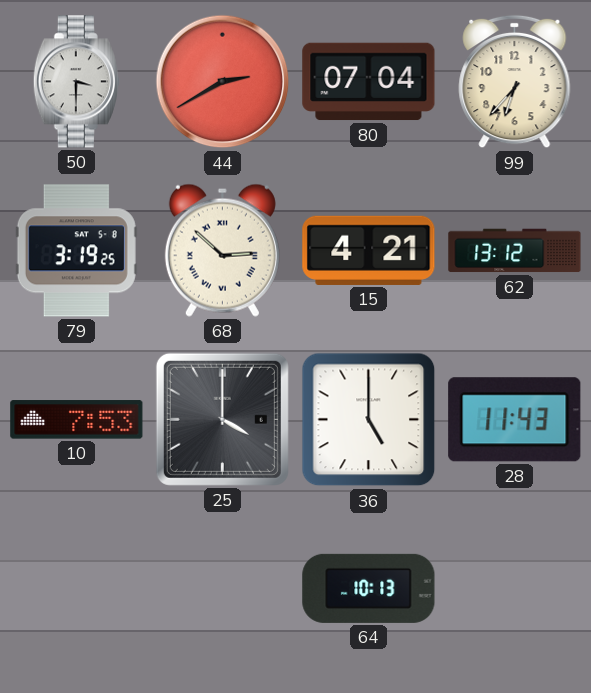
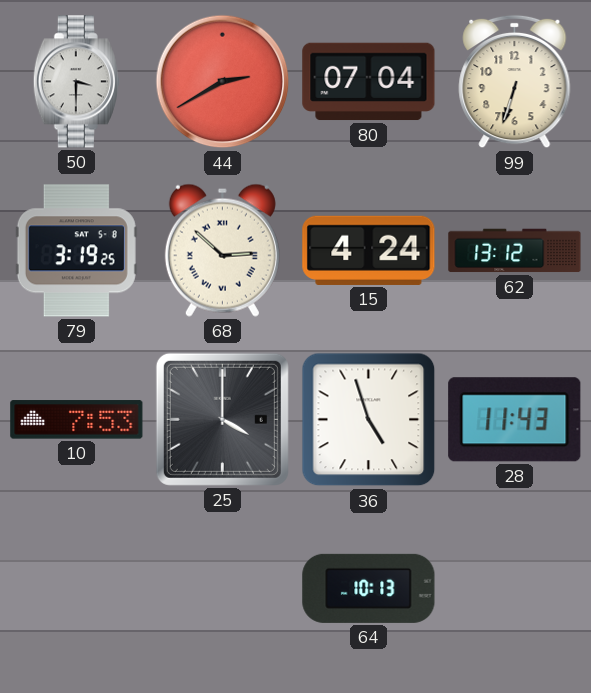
99: 6:37 -> 6:33 (515, 82)
15: 4:21 -> 4:24 (369, 250)
36: 5:00 -> 4:57 (369, 420)
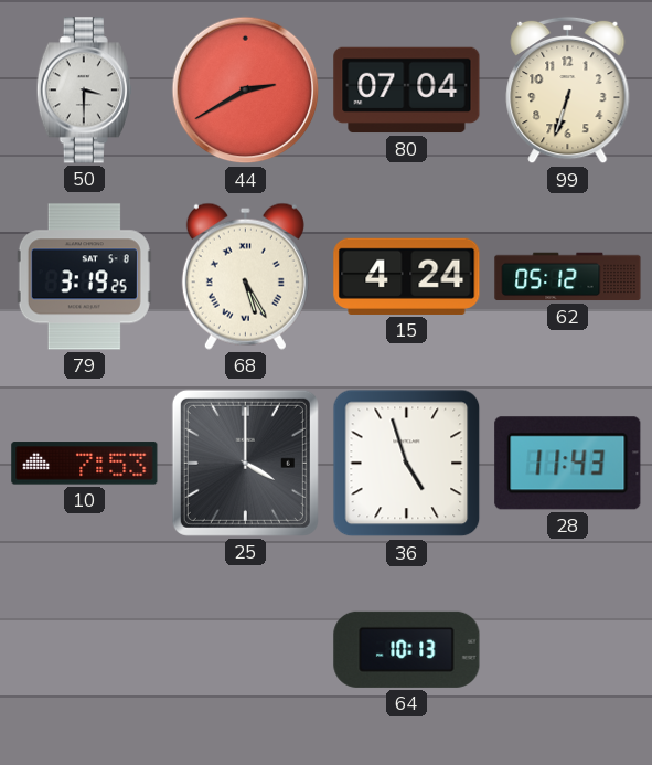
68: 2:52 -> 5:25 (245, 276)
62: 13:12 -> 05:12 (568, 277)
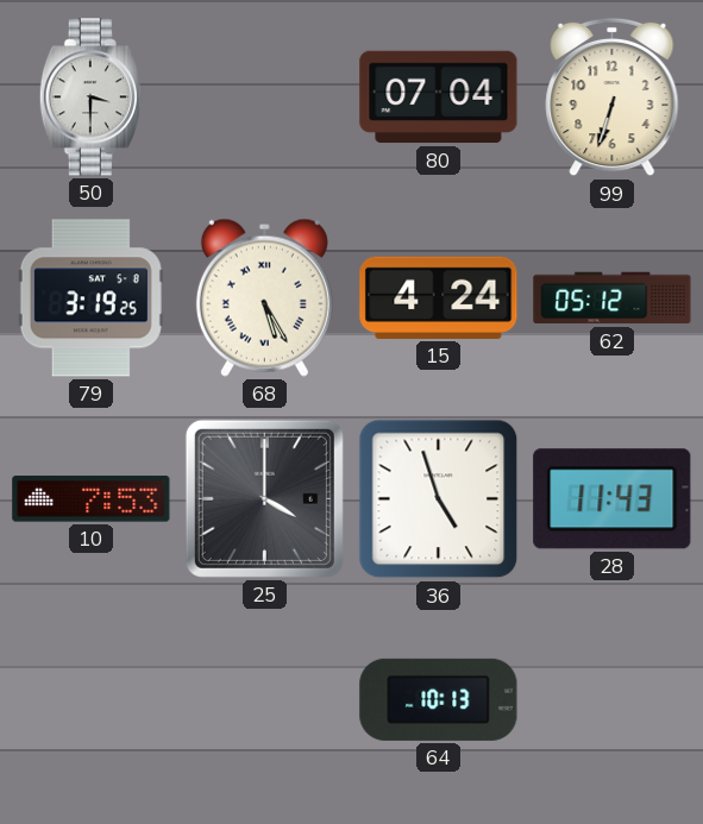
44: 2:40 -> none (246, 91)
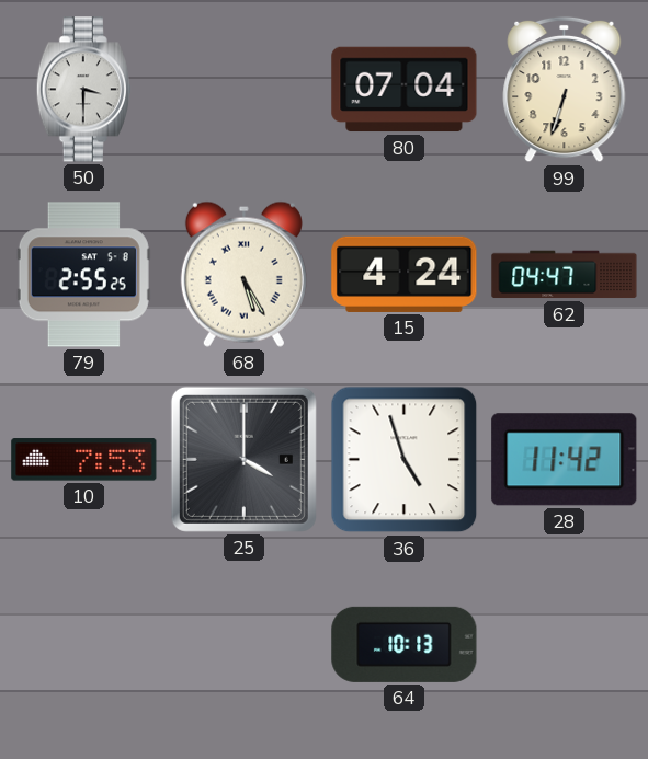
79: 3:19 -> 2:55 (83, 275)
62: 05:12 -> 04:47 (565, 275)
28: 11:43 -> 11:42 (565, 460)
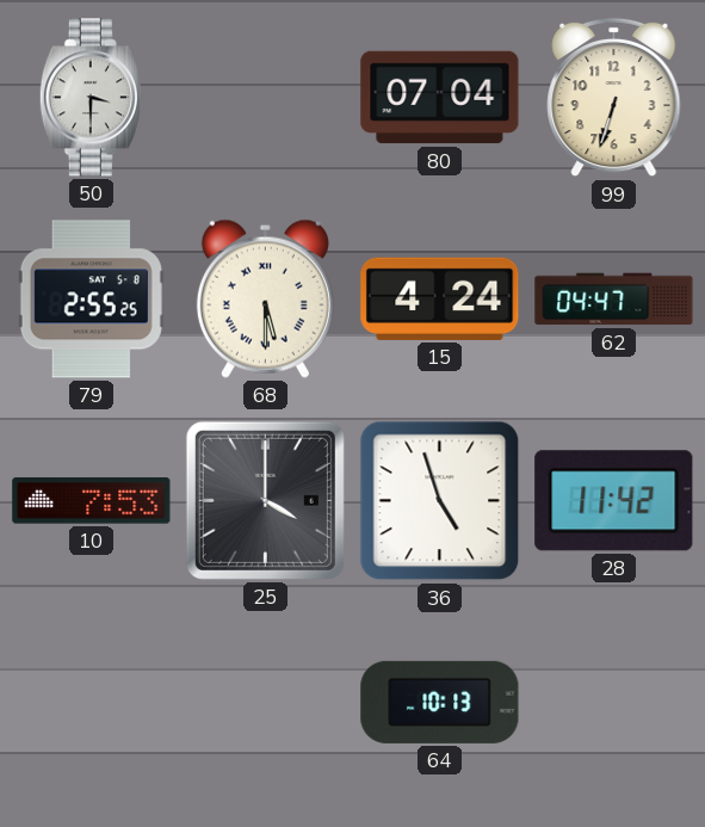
68: 5:25 -> 5:30 (265, 298)
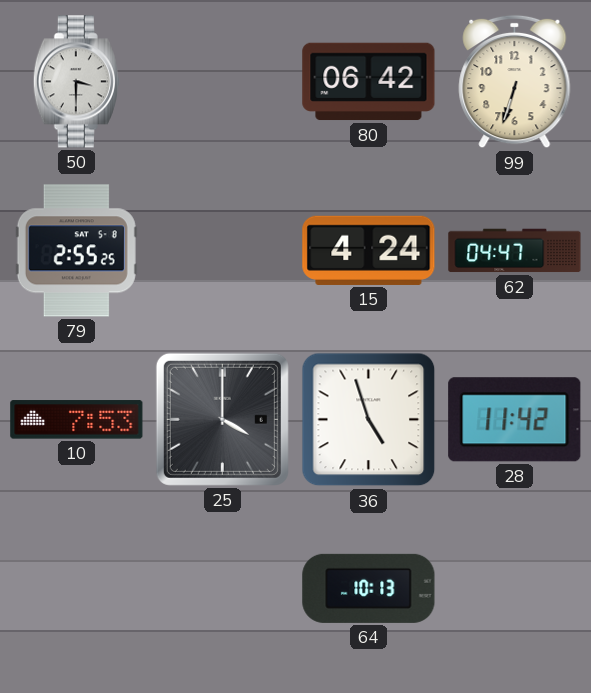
80: 07:04 -> 06:42 (369, 82)
68: 5:30 -> none (265, 298)
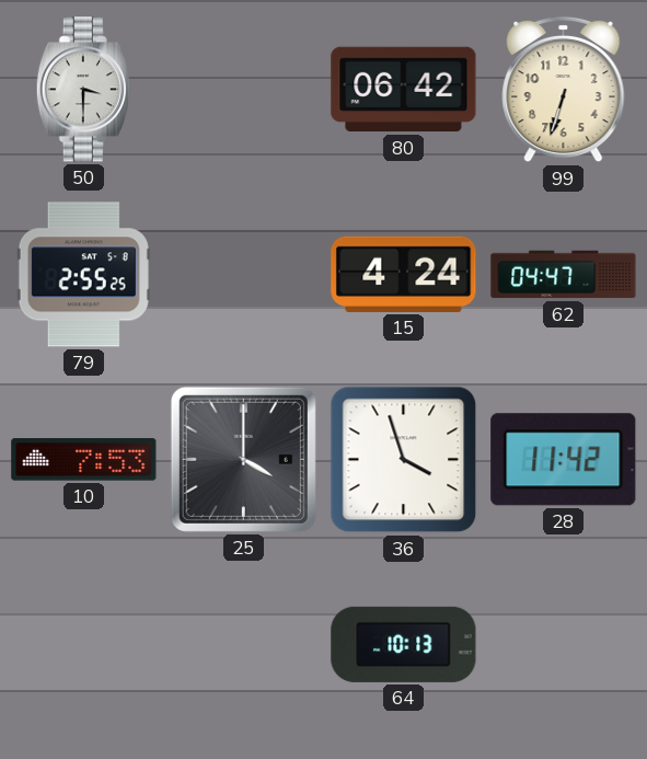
36: 4:57 -> 3:57 (404, 460)
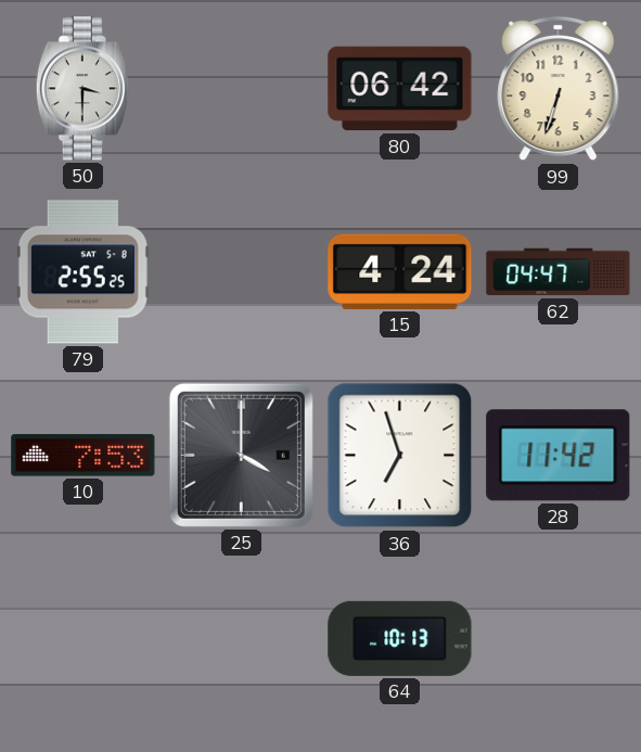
36: 3:57 -> 6:57 (400, 456)
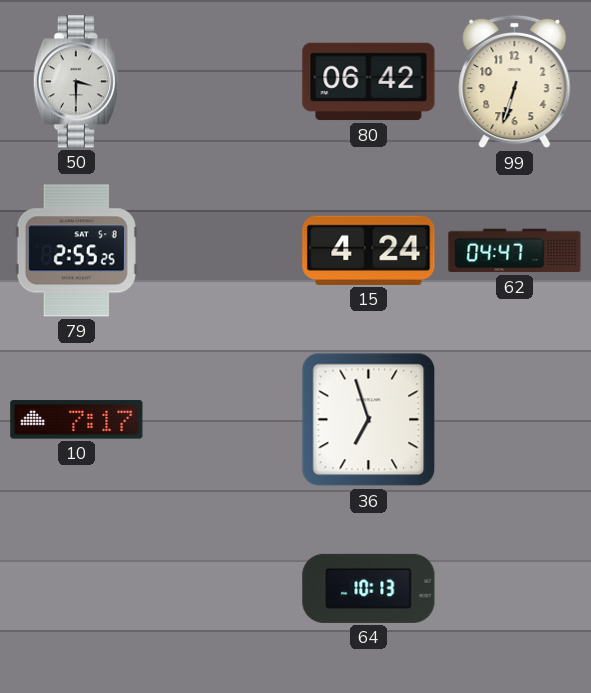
10: 7:53 -> 7:17 (77, 420)
25: 4:00 -> none (241, 455)
28: 11:42 -> none (559, 456)
